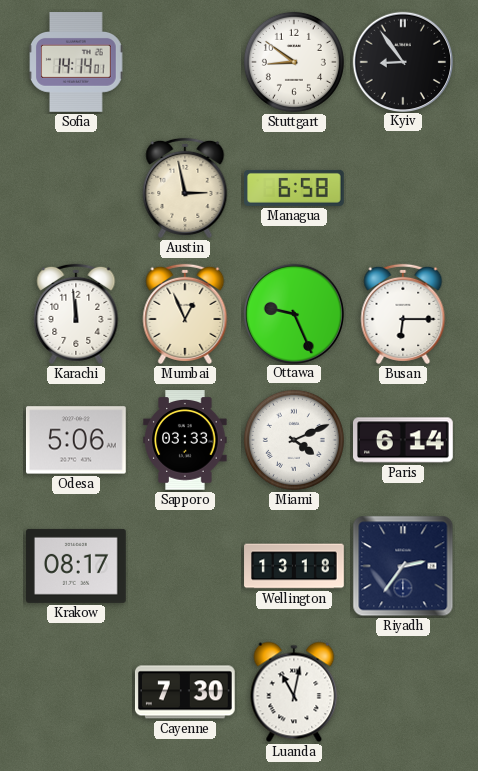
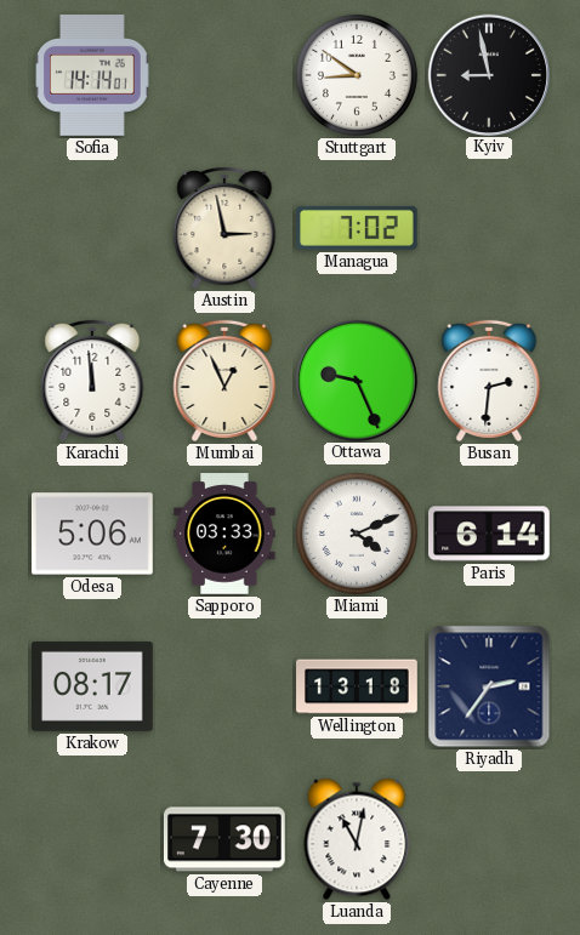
Kyiv: 8:54 -> 8:58 (488, 74)
Managua: 6:58 -> 7:02 (358, 228)
Busan: 6:15 -> 2:31 (489, 381)
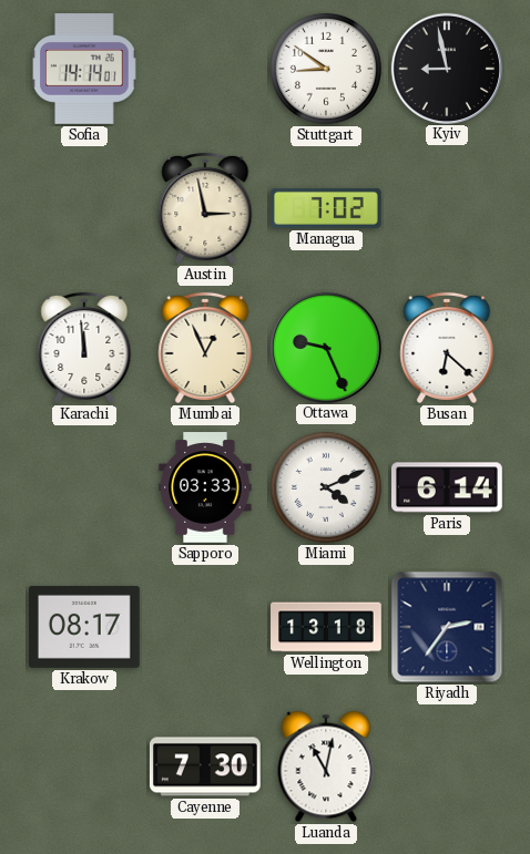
Busan: 2:31 -> 6:22 (447, 348)
Odesa: 5:06 -> none (93, 534)
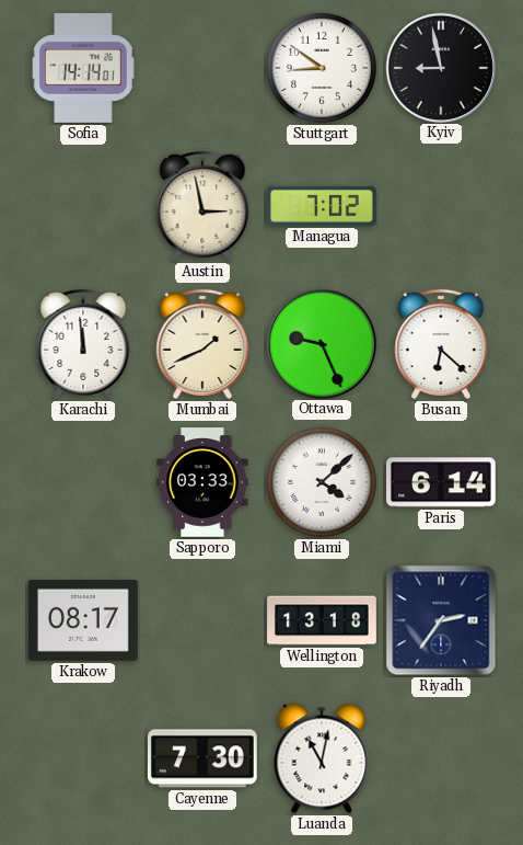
Mumbai: 12:56 -> 1:41 (202, 344)
Miami: 4:11 -> 4:08 (322, 482)
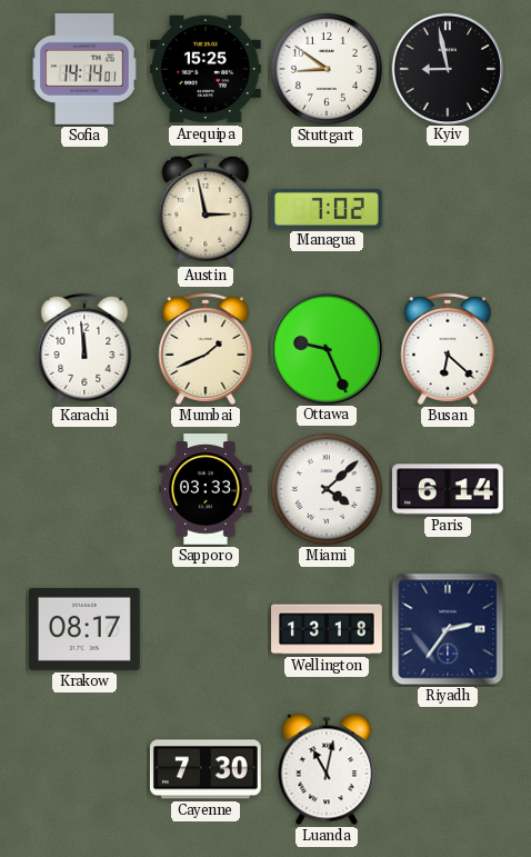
Arequipa: none -> 15:25 (207, 69)
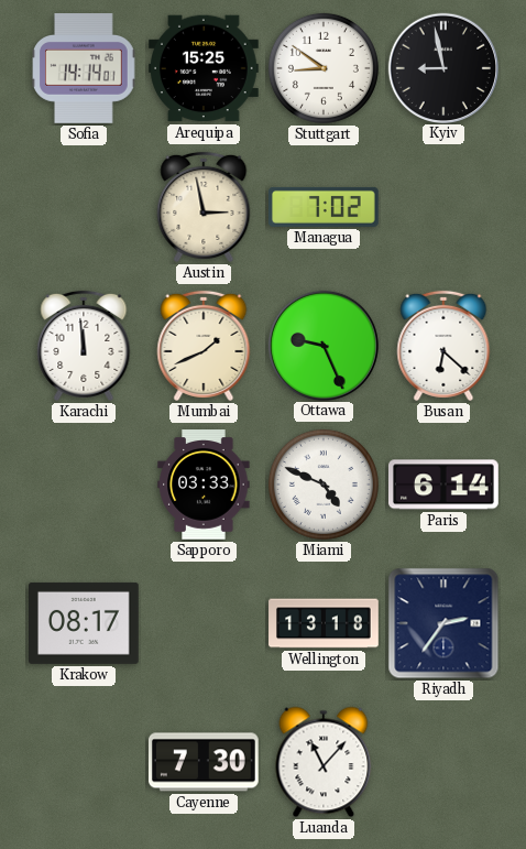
Miami: 4:08 -> 4:49 (324, 485)
Luanda: 11:02 -> 11:07 (324, 762)
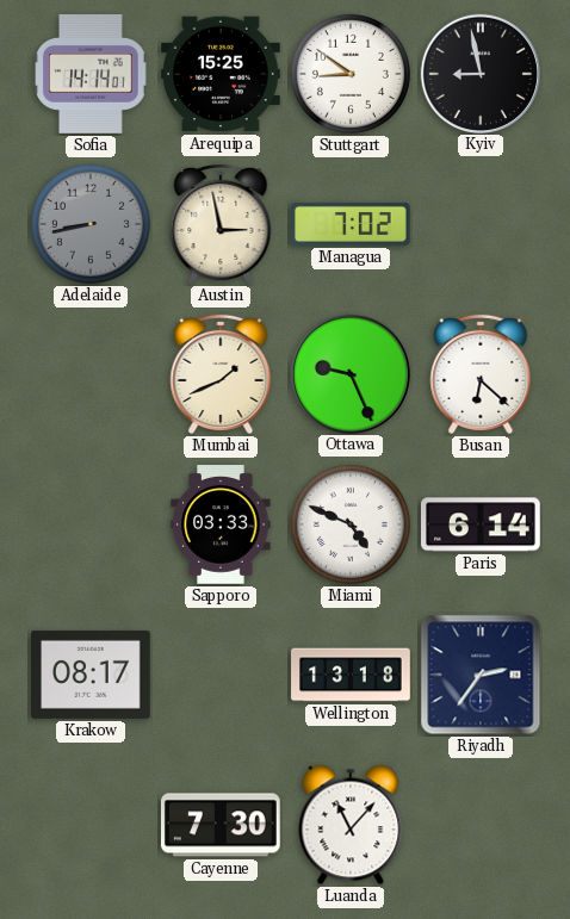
Adelaide: none -> 8:43 (91, 224)
Karachi: 11:59 -> none (84, 346)
